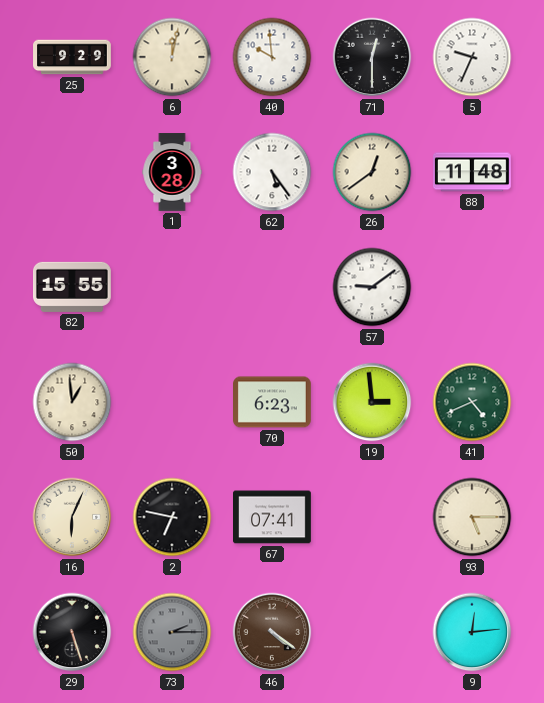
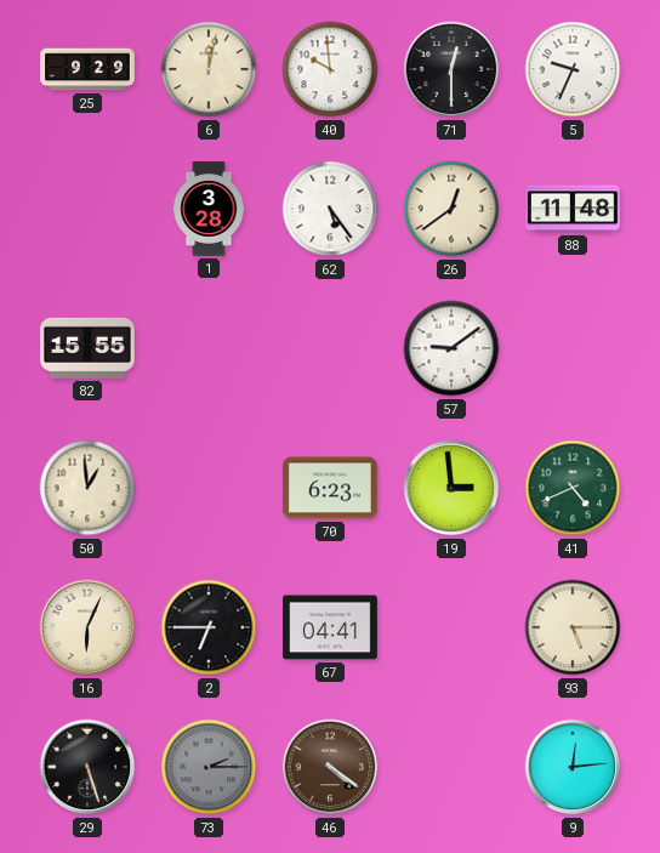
2: 6:47 -> 6:45 (209, 627)
67: 07:41 -> 04:41 (331, 627)
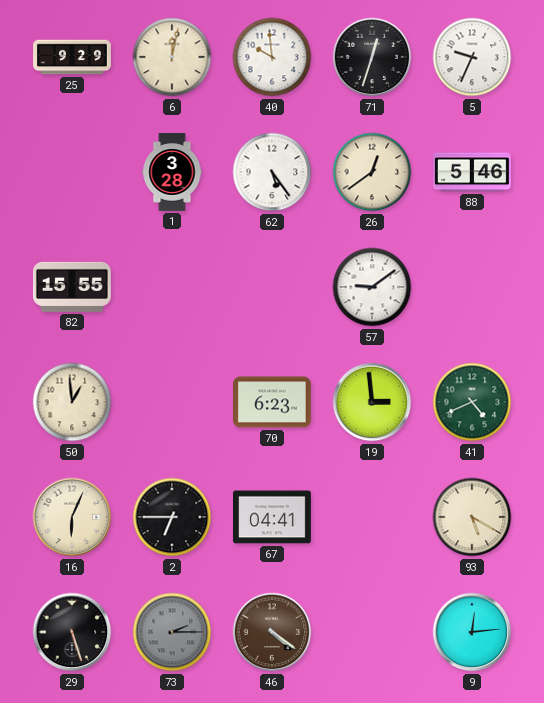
71: 12:30 -> 12:33 (372, 57)
88: 11:48 -> 5:46 (473, 172)
93: 5:15 -> 5:20 (472, 517)
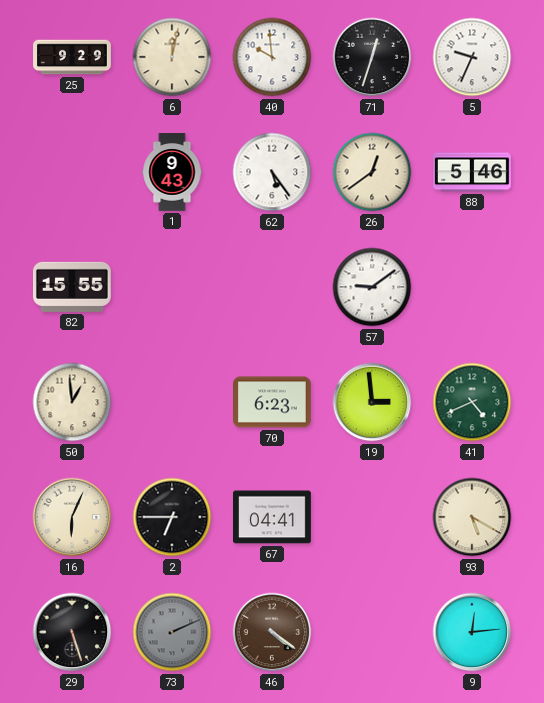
1: 3:28 -> 9:43 (172, 172)
73: 2:15 -> 2:11 (172, 632)
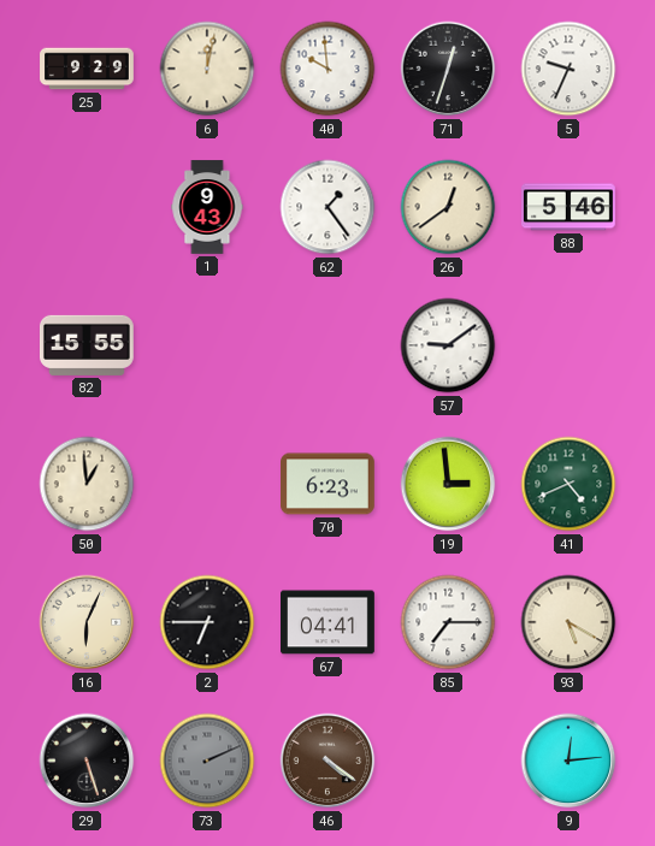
62: 5:24 -> 1:24 (327, 207)
85: none -> 7:15 (448, 622)
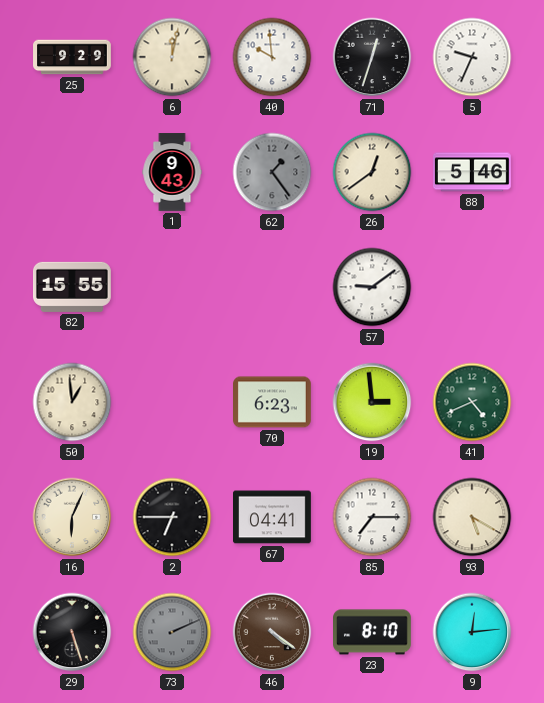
62 dial: white -> grey (272, 172)
23: none -> 8:10 (373, 632)
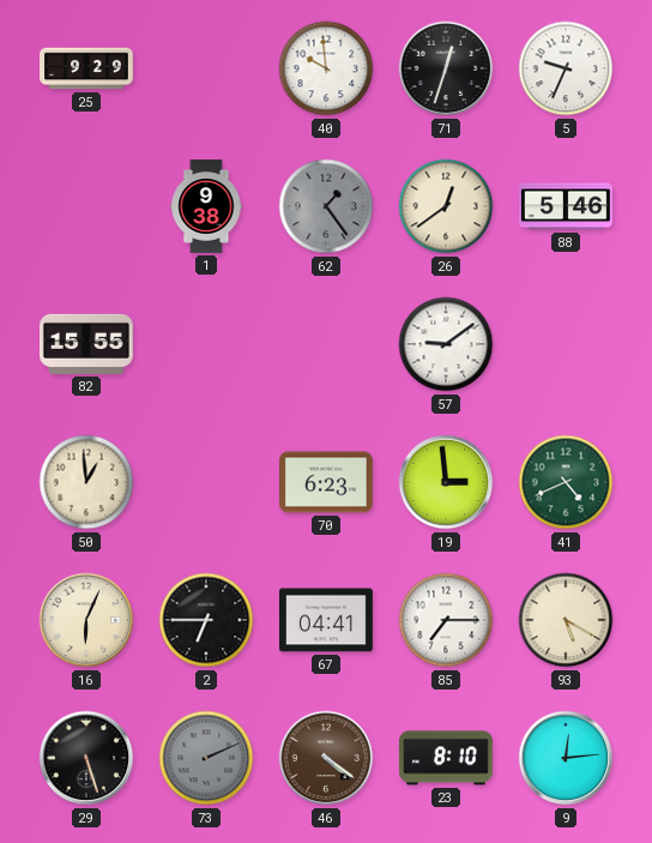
6: 12:02 -> none (172, 57)
1: 9:43 -> 9:38 (206, 206)
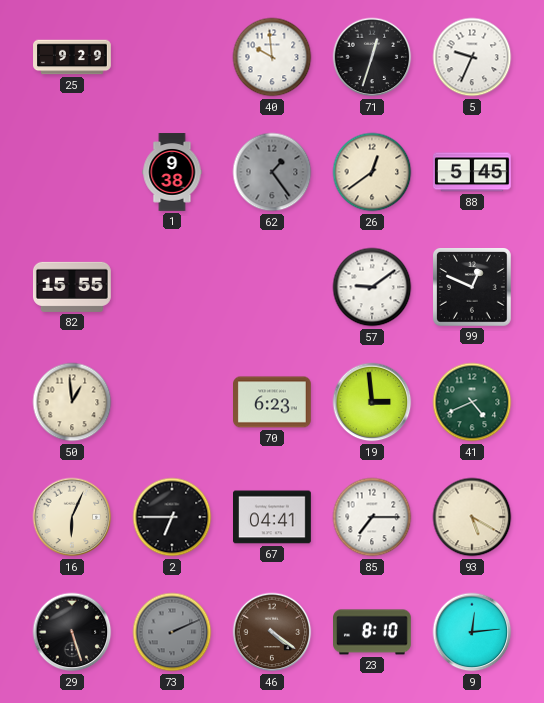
88: 5:46 -> 5:45 (473, 172)
99: none -> 12:49 (473, 288)
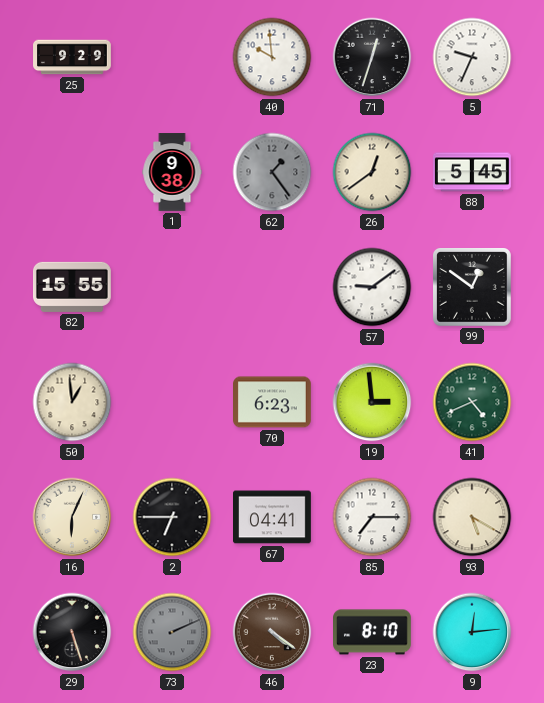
99: 12:49 -> 12:51 (473, 288)
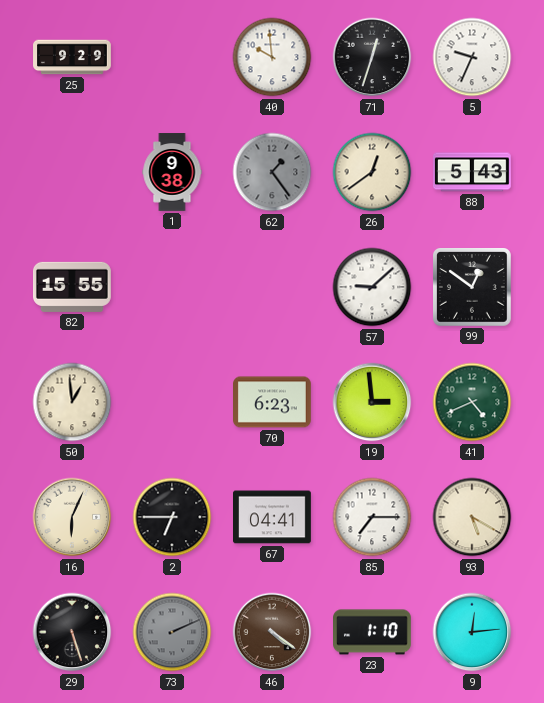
88: 5:45 -> 5:43 (473, 172)
57: 9:09 -> 9:08 (372, 287)
23: 8:10 -> 1:10 (373, 632)
